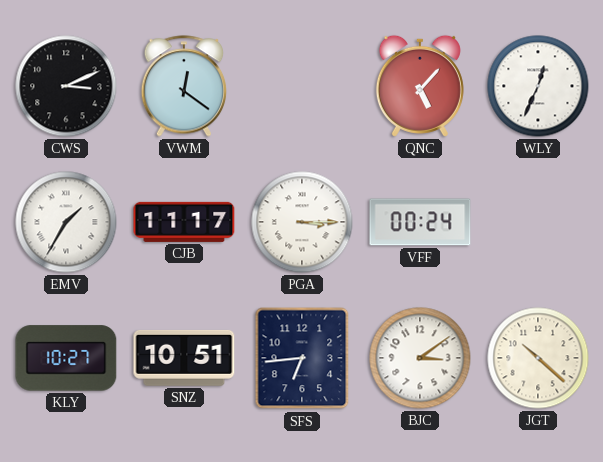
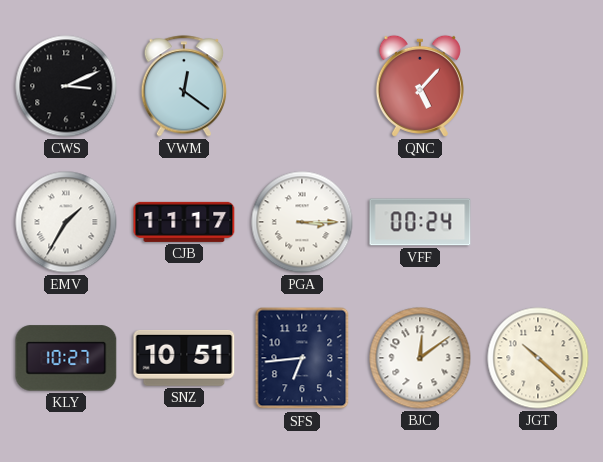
WLY: 12:34 -> none (538, 86)
BJC: 3:09 -> 12:09 (420, 358)
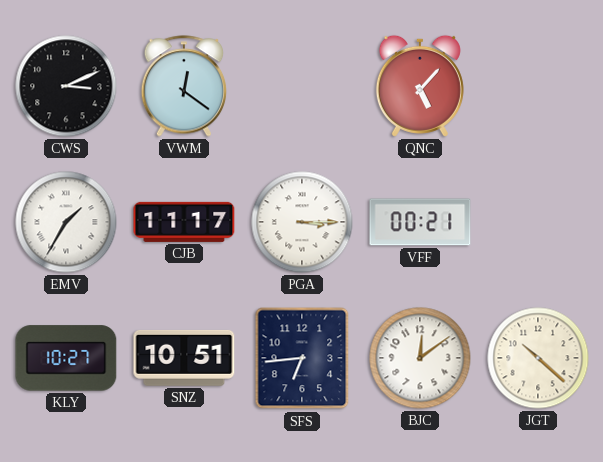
VFF: 00:24 -> 00:21 (420, 222)
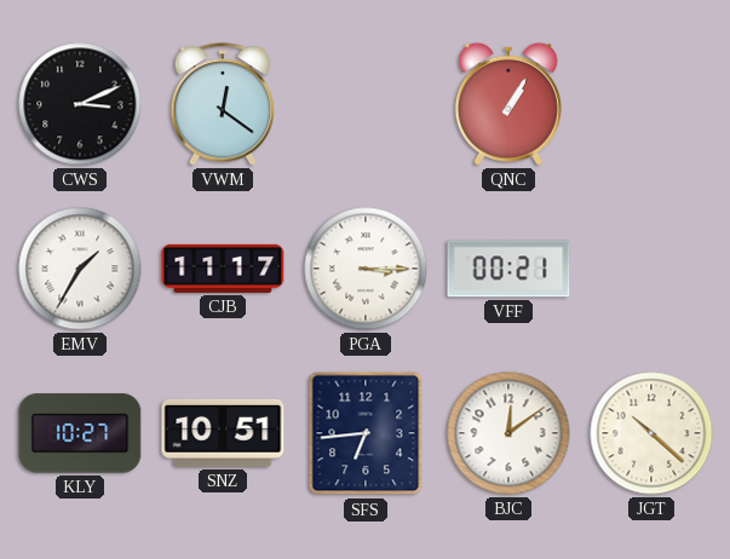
QNC: 5:07 -> 1:05 (508, 104)
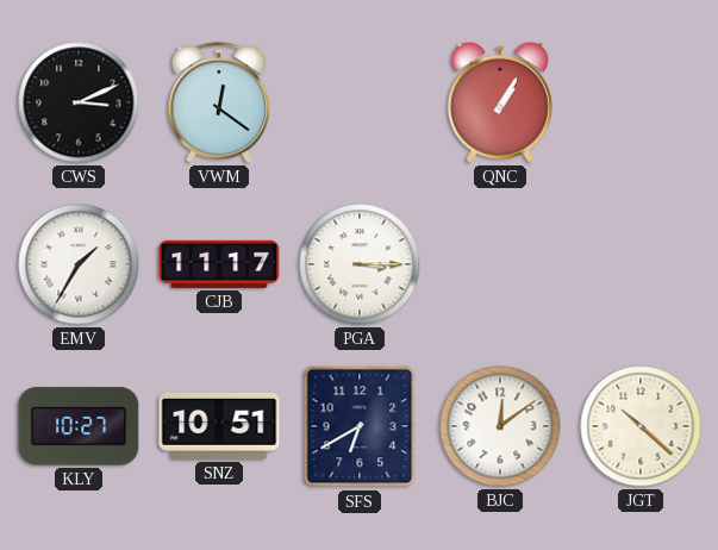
VFF: 00:21 -> none (508, 269)
SFS: 6:44 -> 6:40 (360, 426)
